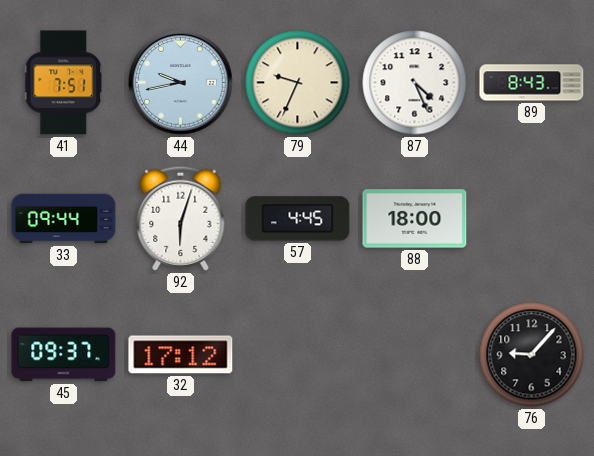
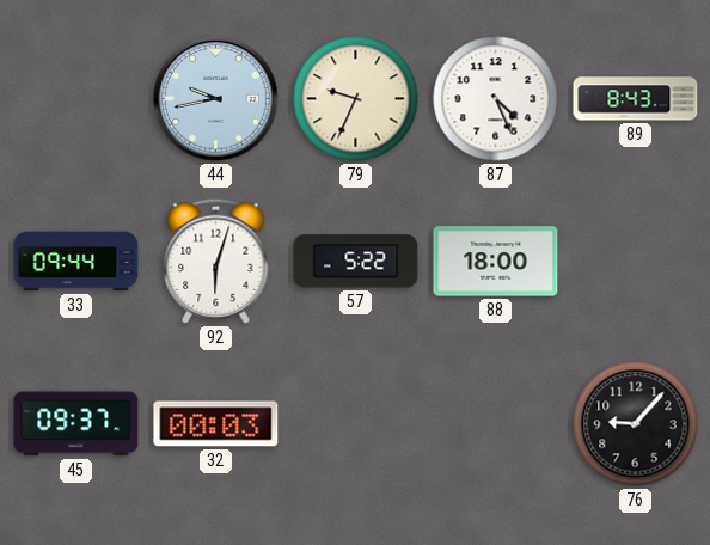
41: 7:51 -> none (64, 83)
57: 4:45 -> 5:22 (356, 262)
32: 17:12 -> 00:03 (216, 424)
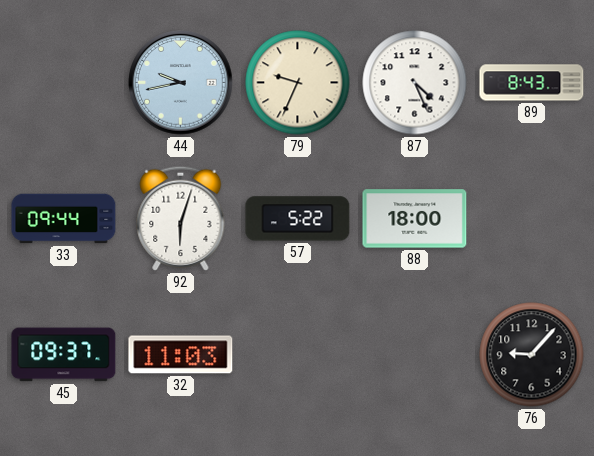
32: 00:03 -> 11:03 (181, 355)
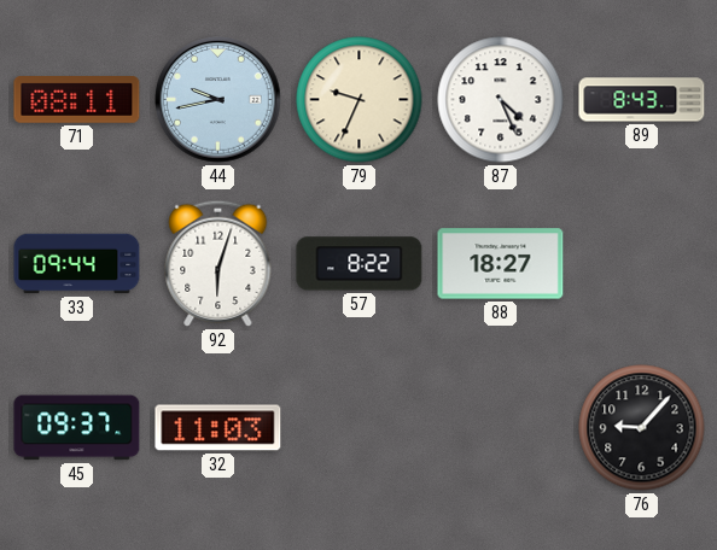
71: none -> 08:11 (77, 100)
57: 5:22 -> 8:22 (360, 264)
88: 18:00 -> 18:27 (501, 264)
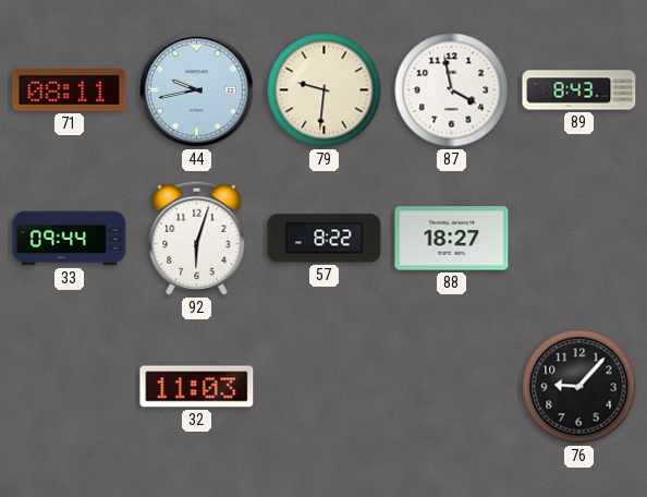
79: 9:34 -> 9:31 (325, 90)
87: 4:26 -> 3:58 (452, 90)
45: 09:37 -> none (77, 428)
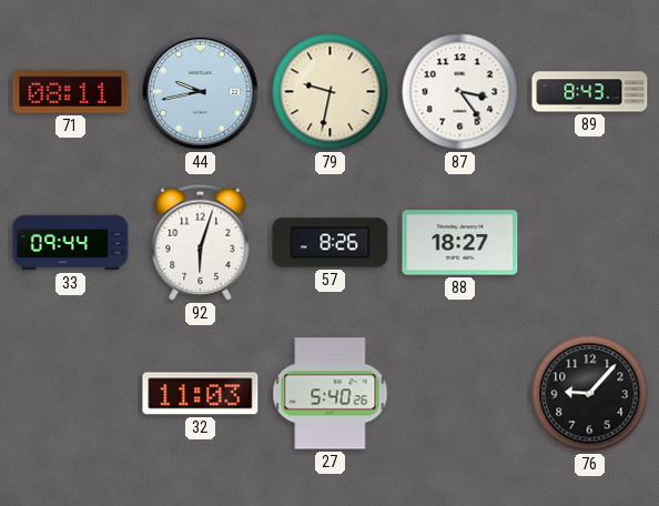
79: 9:31 -> 9:32 (331, 92)
87: 3:58 -> 3:24 (460, 92)
57: 8:22 -> 8:26 (331, 243)
27: none -> 5:40 (331, 394)
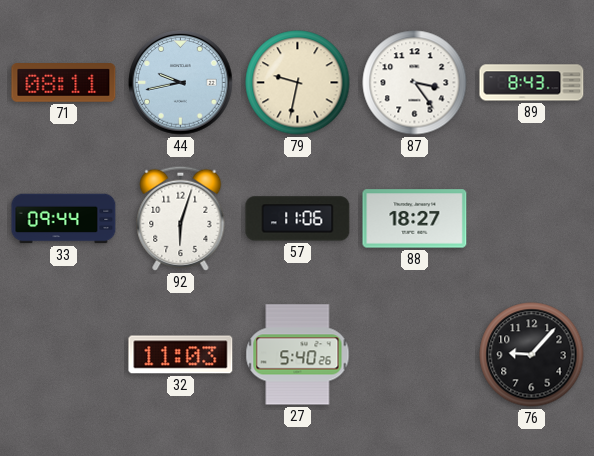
57: 8:26 -> 11:06 (298, 219)
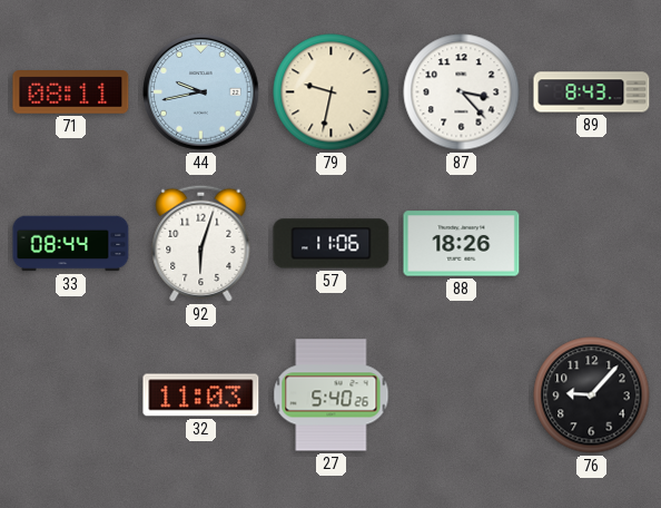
87: 3:24 -> 3:23 (462, 92)
33: 09:44 -> 08:44 (71, 244)
88: 18:27 -> 18:26 (462, 244)
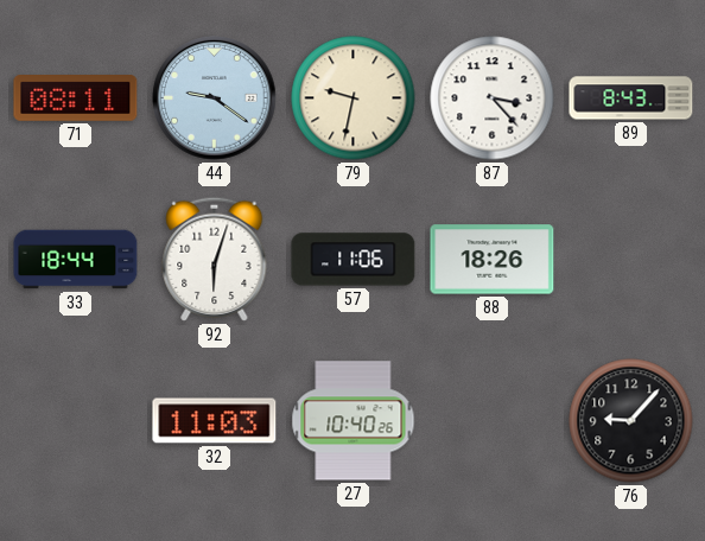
44: 9:43 -> 9:21 (215, 98)
33: 08:44 -> 18:44 (76, 260)
27: 5:40 -> 10:40 (354, 421)
